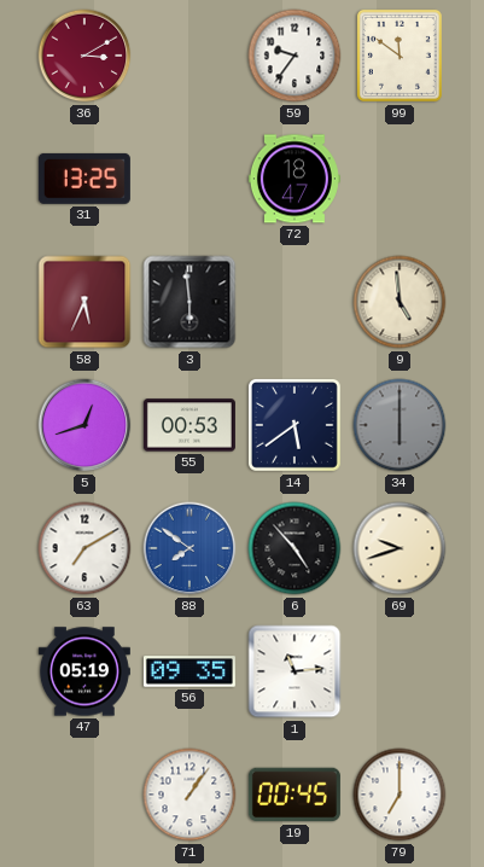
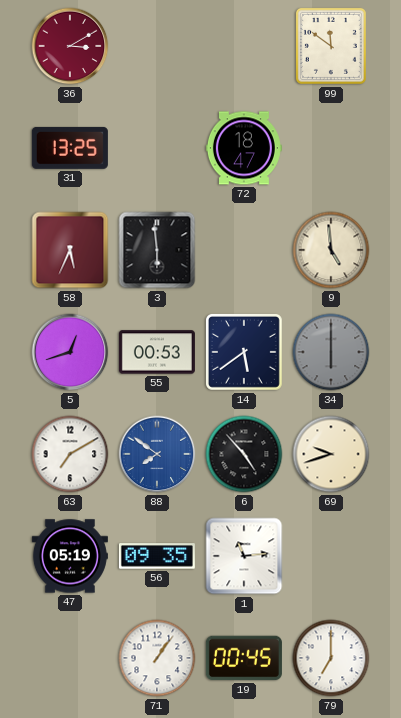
59: 9:36 -> none (295, 56)
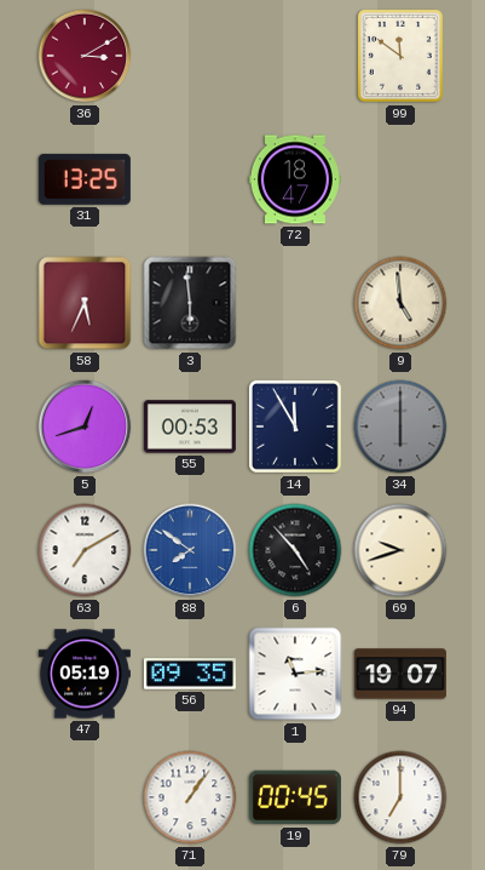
14: 5:39 -> 11:55 (295, 427)
94: none -> 19:07 (400, 674)
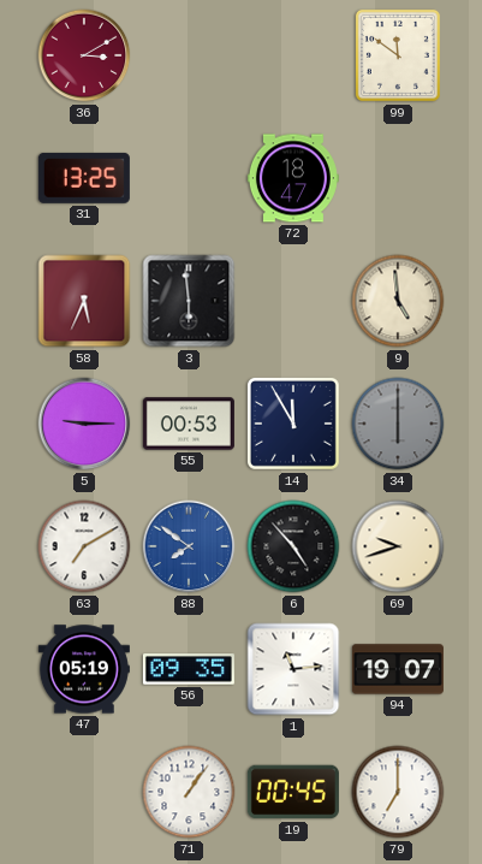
5: 12:42 -> 9:15 (84, 424)
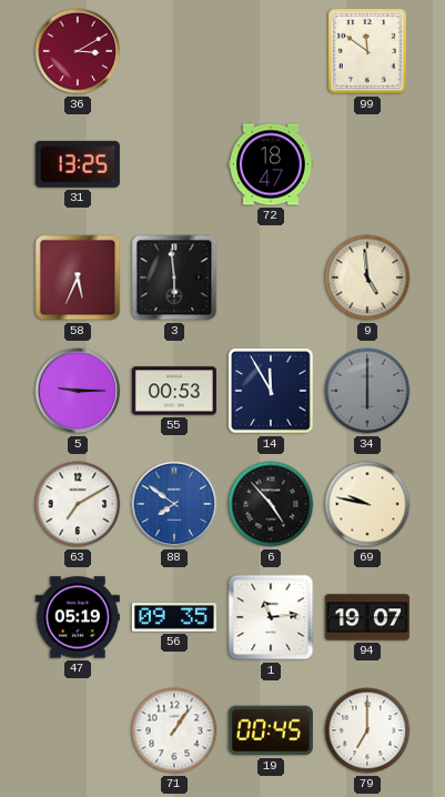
69: 9:42 -> 9:47 (367, 504)
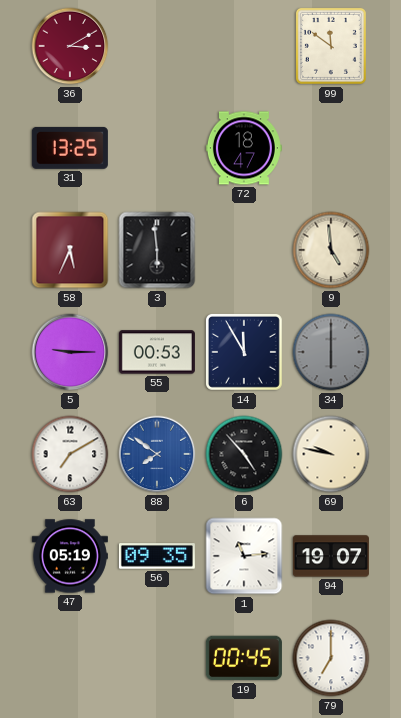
71: 1:06 -> none (174, 730)
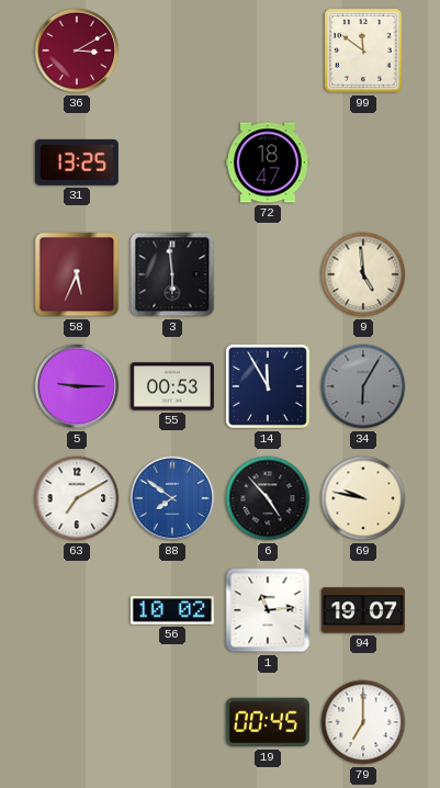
34: 6:00 -> 6:05 (363, 386)
47: 05:19 -> none (70, 556)
56: 09:35 -> 10:02 (172, 610)
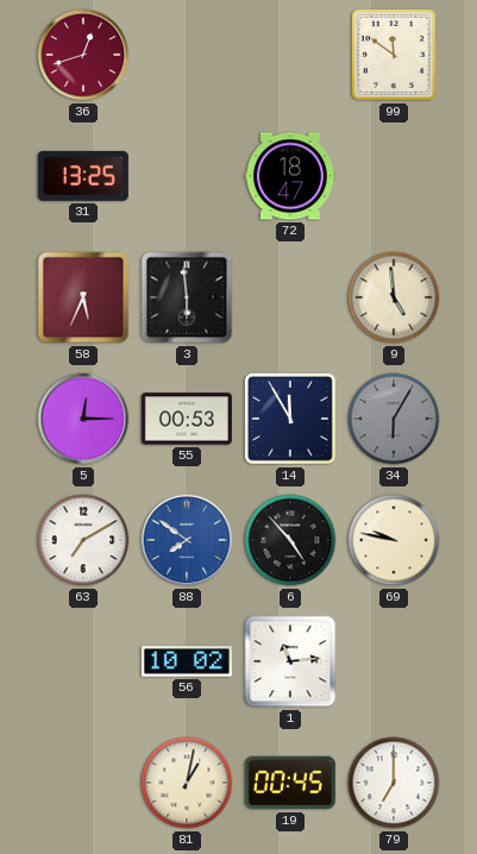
36: 3:10 -> 12:42 (83, 55)
5: 9:15 -> 12:15 (83, 419)
94: 19:07 -> none (363, 610)
81: none -> 1:02 (187, 783)
